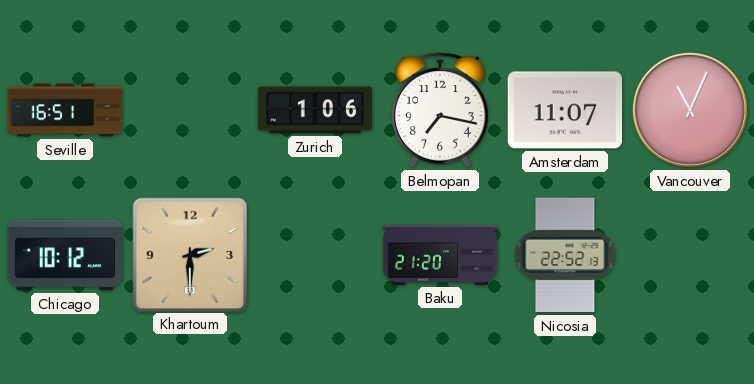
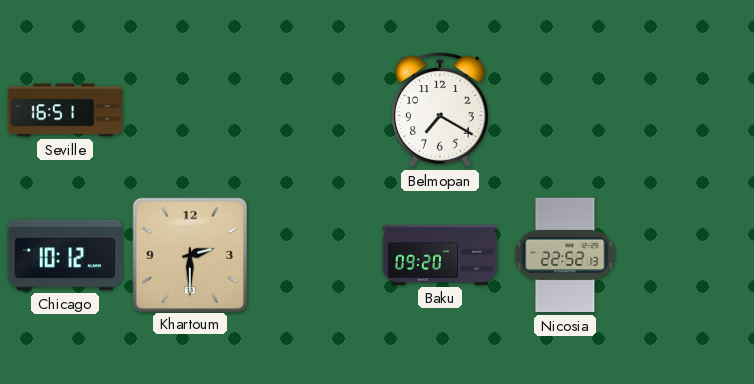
Zurich: 1:06 -> none (315, 110)
Belmopan: 7:17 -> 7:20 (441, 110)
Amsterdam: 11:07 -> none (564, 110)
Vancouver: 11:04 -> none (690, 110)
Baku: 21:20 -> 09:20 (440, 255)
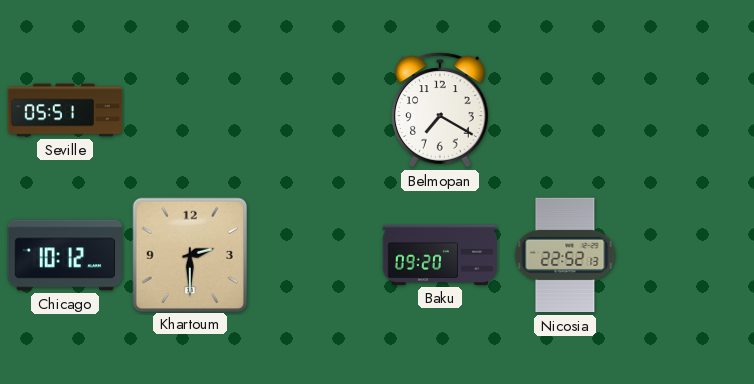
Seville: 16:51 -> 05:51 (65, 110)
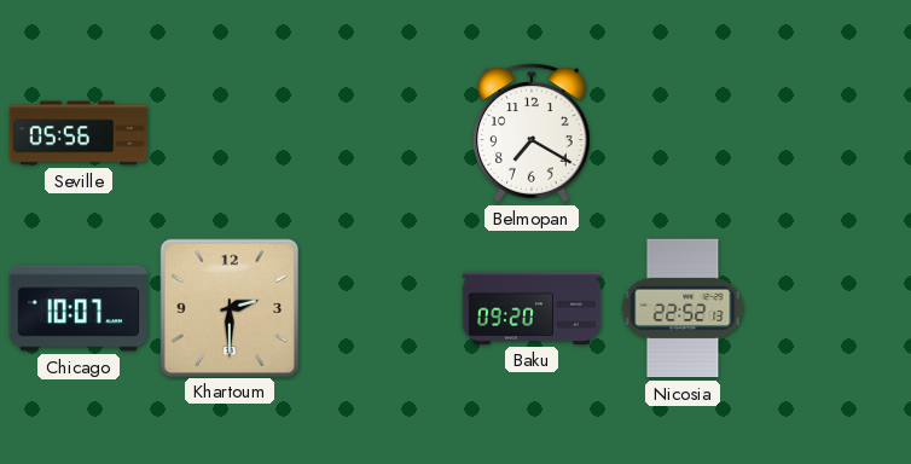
Seville: 05:51 -> 05:56 (79, 133)
Chicago: 10:12 -> 10:07 (79, 308)
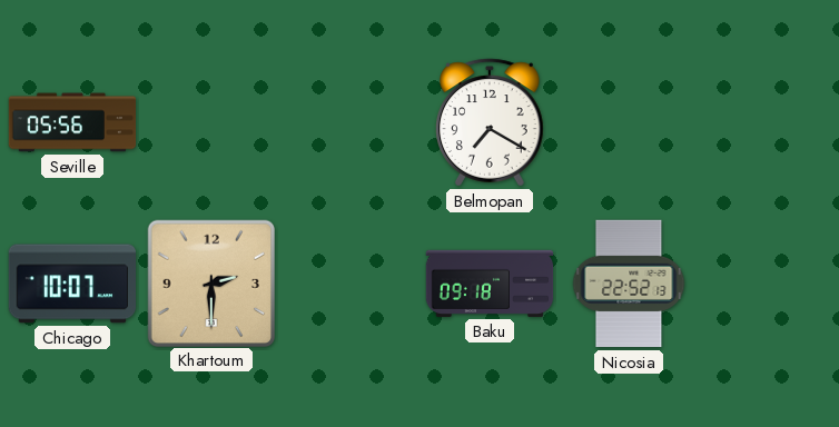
Baku: 09:20 -> 09:18 (490, 284)
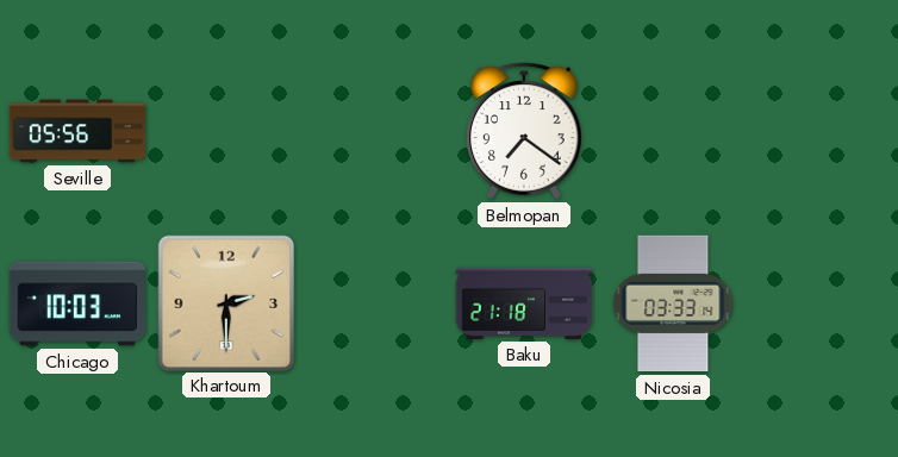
Belmopan: 7:20 -> 7:21 (525, 131)
Chicago: 10:07 -> 10:03 (77, 303)
Baku: 09:18 -> 21:18 (524, 303)
Nicosia: 22:52 -> 03:33 (673, 303)
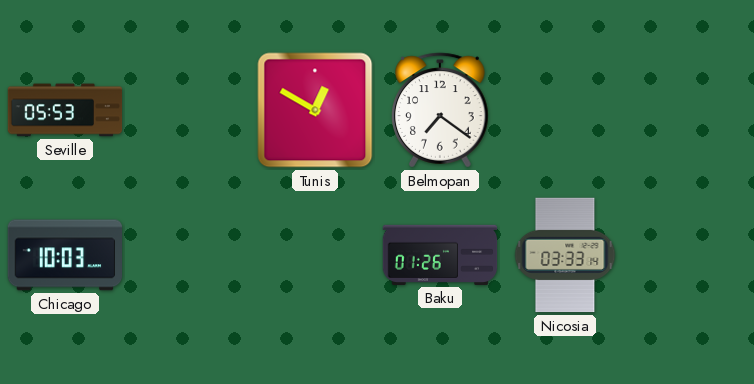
Seville: 05:56 -> 05:53 (65, 110)
Tunis: none -> 12:50 (315, 110)
Khartoum: 2:30 -> none (225, 302)
Baku: 21:18 -> 01:26 (440, 255)
